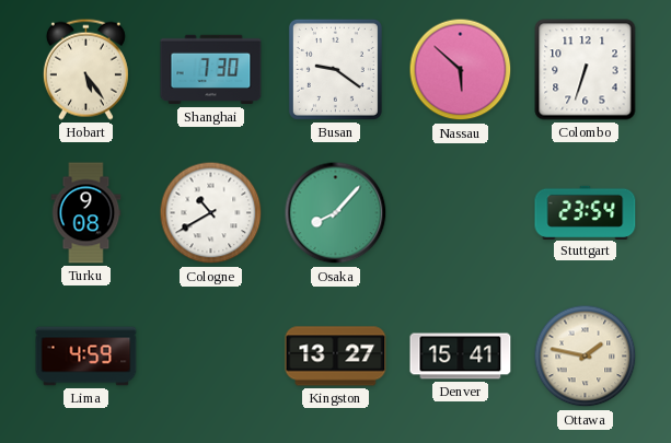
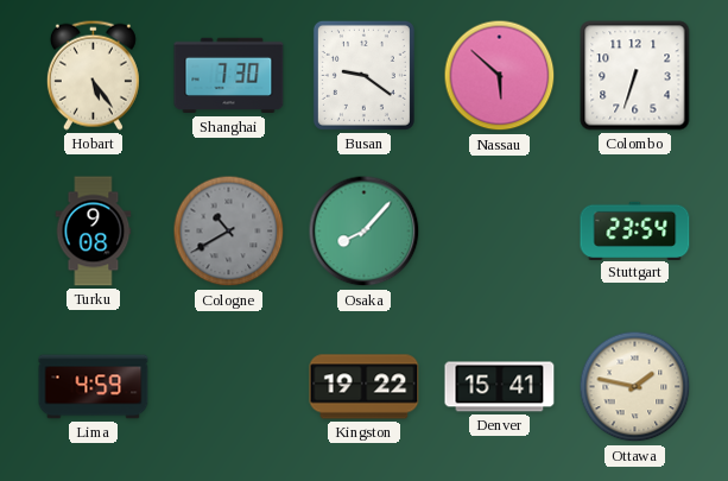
Cologne dial: white -> grey (229, 232)
Kingston: 13:27 -> 19:22 (365, 387)
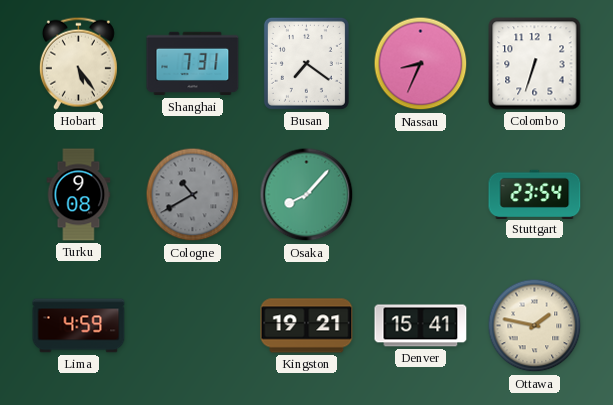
Shanghai: 7:30 -> 7:31 (193, 64)
Busan: 9:21 -> 7:21 (306, 63)
Nassau: 5:52 -> 8:34 (421, 64)
Kingston: 19:22 -> 19:21 (307, 326)
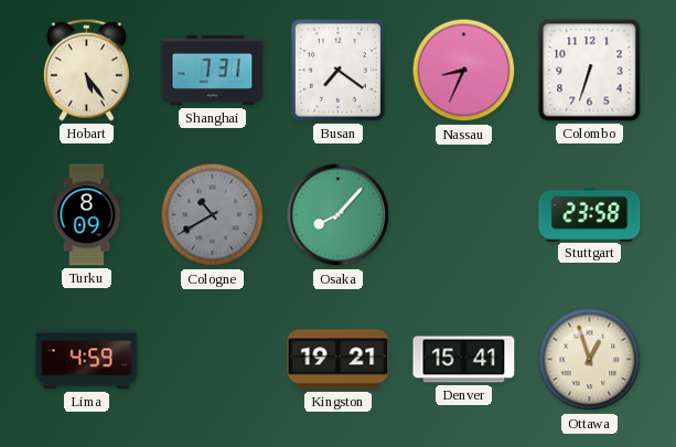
Turku: 9:08 -> 8:09 (87, 215)
Stuttgart: 23:54 -> 23:58 (590, 214)
Ottawa: 1:47 -> 12:57 (590, 360)
